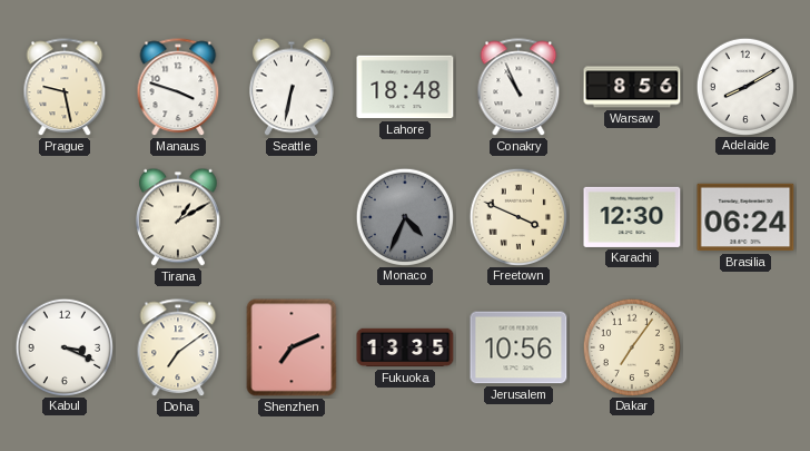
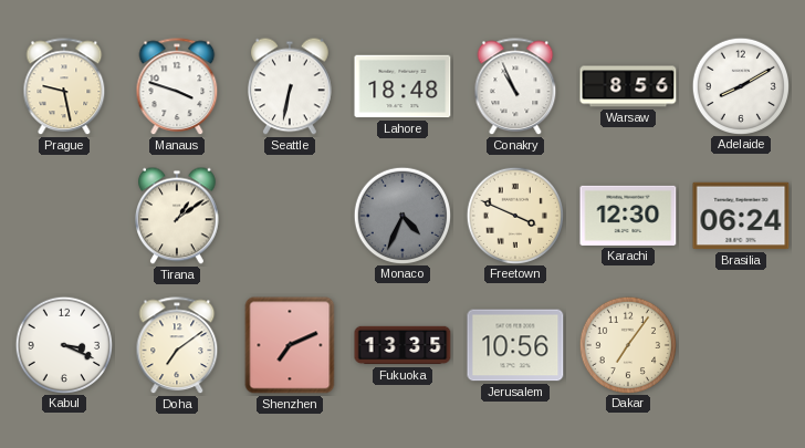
Tirana: 1:10 -> 1:09 (178, 216)
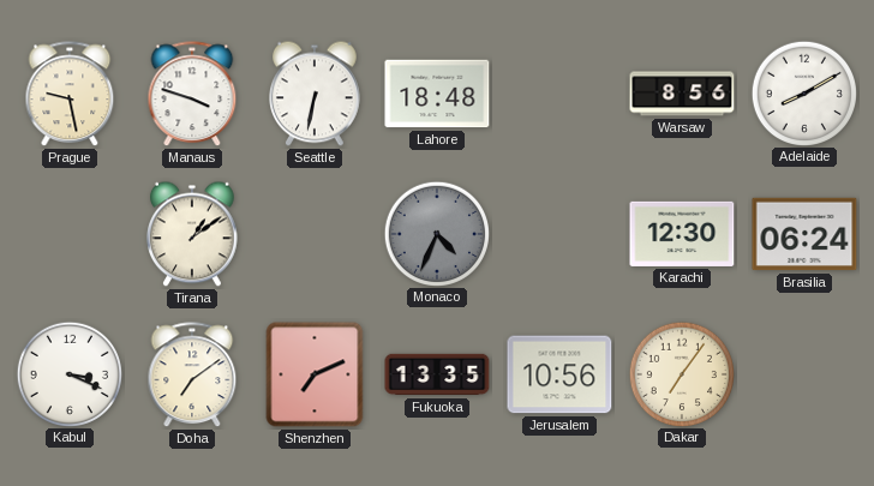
Conakry: 10:56 -> none (515, 87)
Freetown: 3:49 -> none (514, 215)
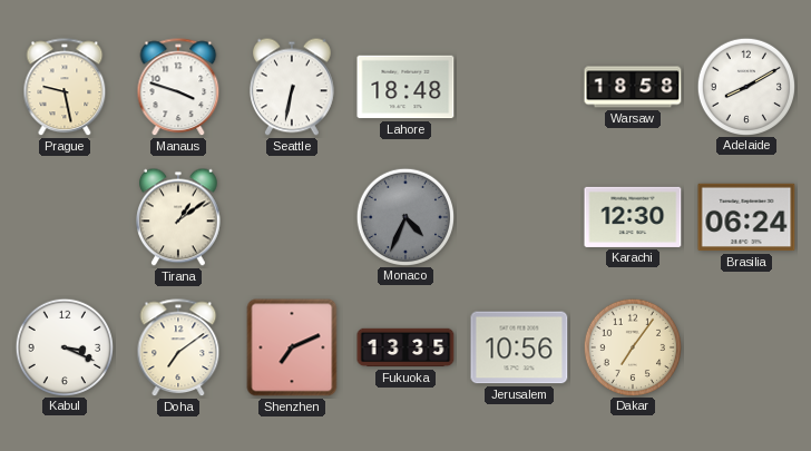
Warsaw: 8:56 -> 18:58 (633, 87)
